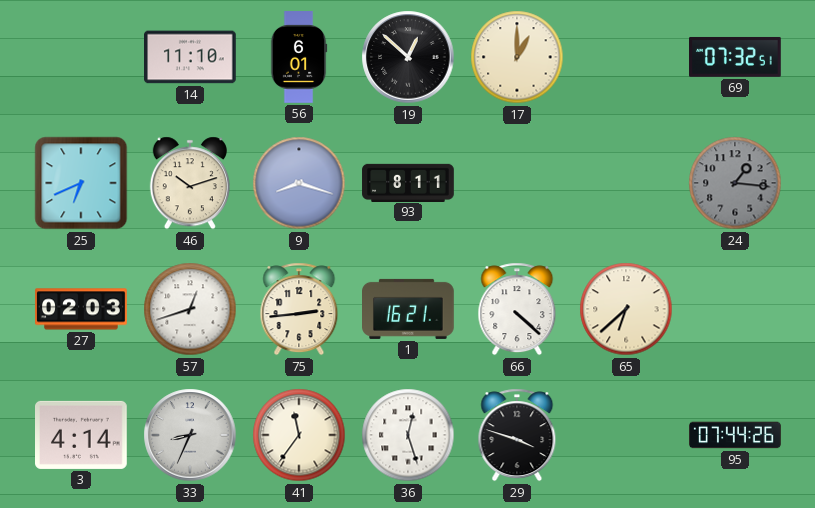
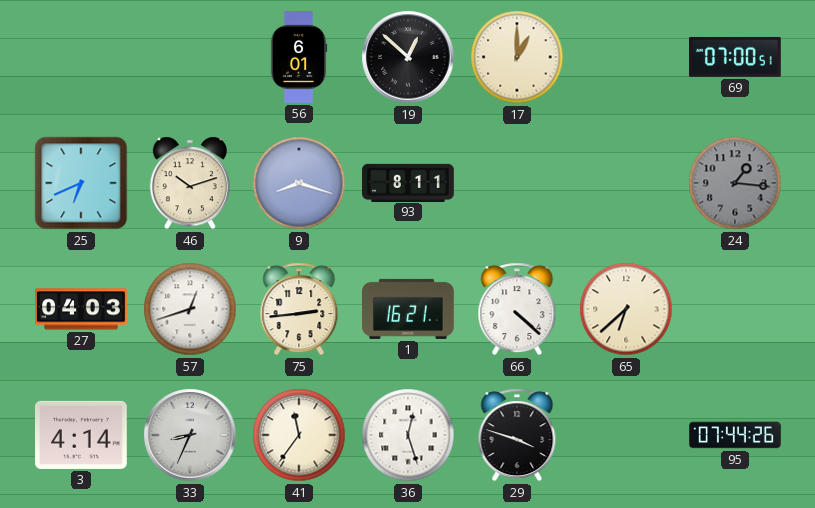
14: 11:10 -> none (191, 57)
69: 07:32 -> 07:00 (736, 57)
27: 02:03 -> 04:03 (81, 309)
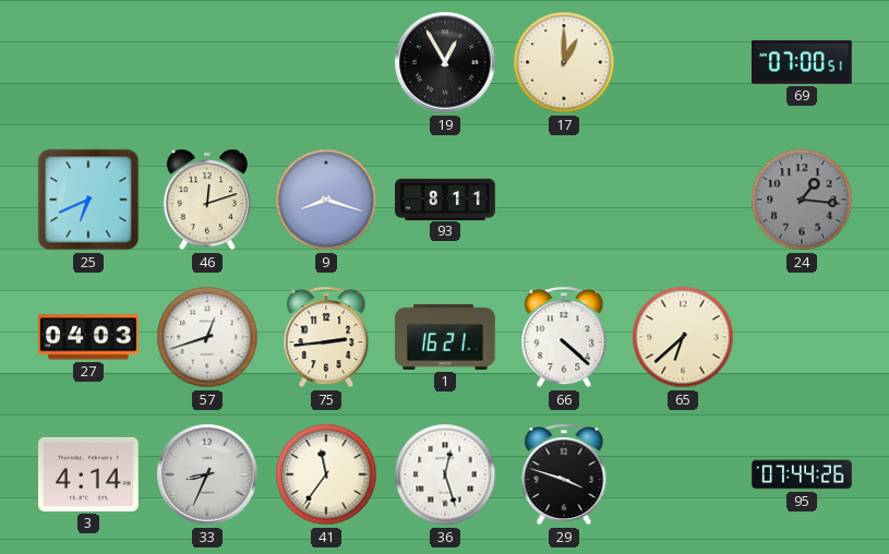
56: 6:01 -> none (299, 57)
19: 12:52 -> 12:55 (445, 62)
46: 10:12 -> 12:12 (207, 200)
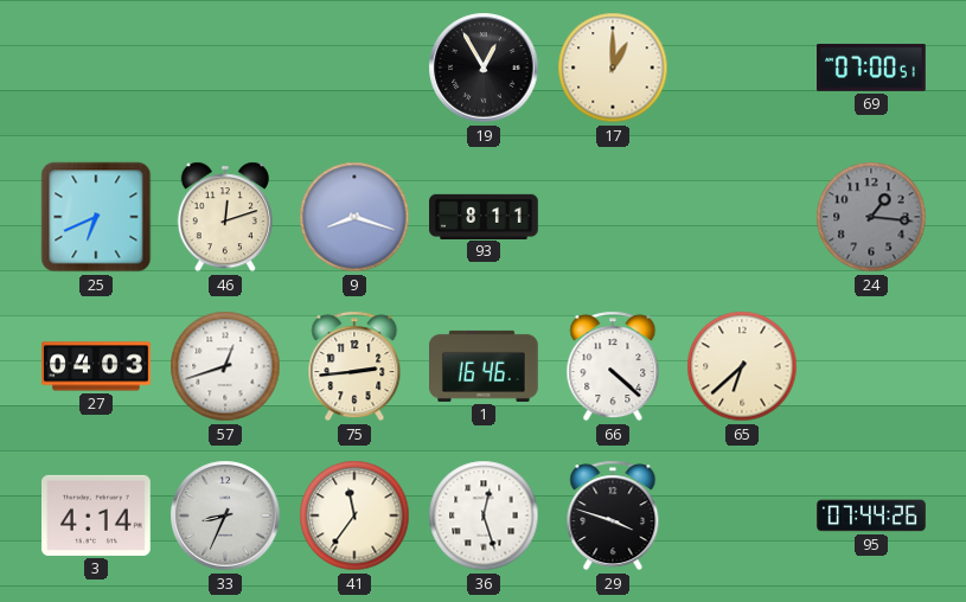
1: 16:21 -> 16:46 (485, 366)
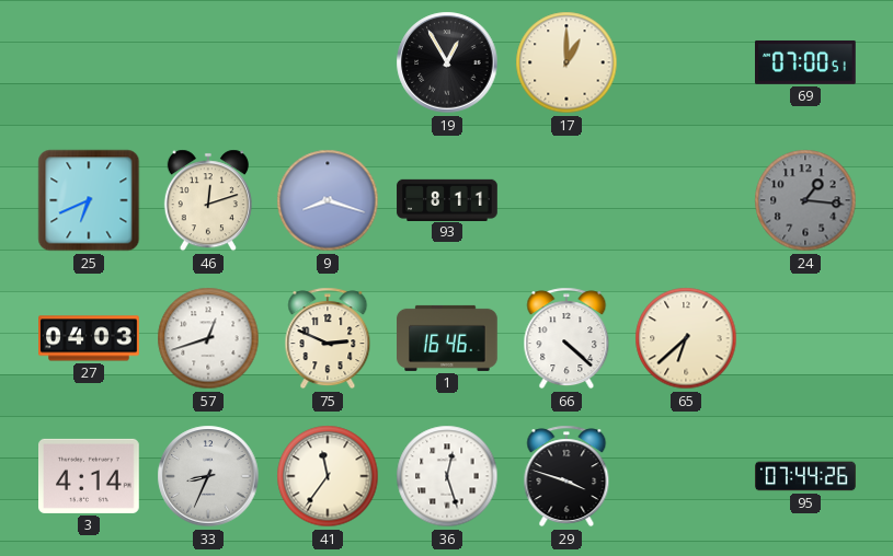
75: 2:44 -> 2:49 (328, 338)
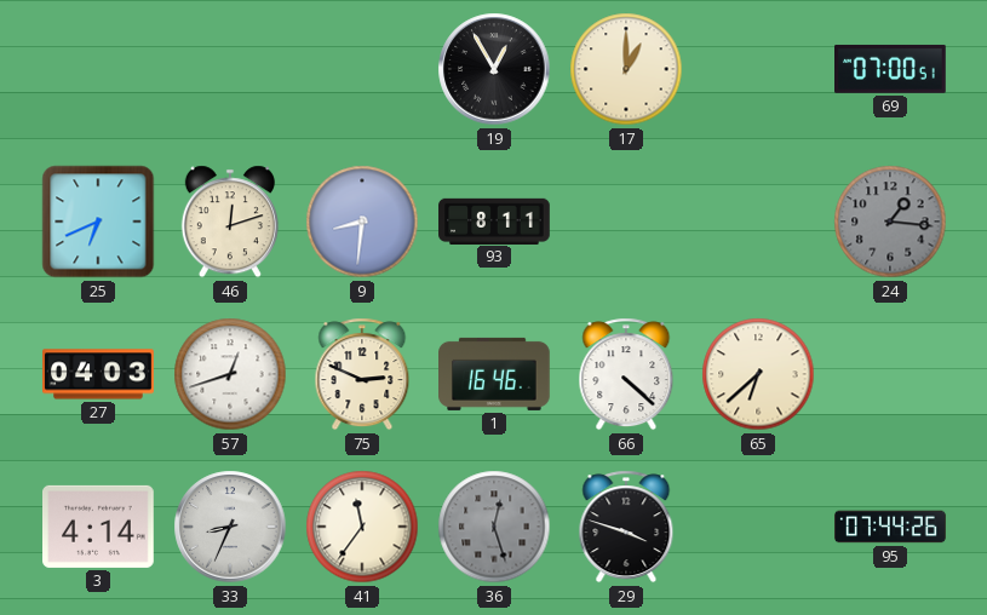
9: 8:18 -> 8:31 (362, 222)
36 dial: white -> grey (494, 527)
